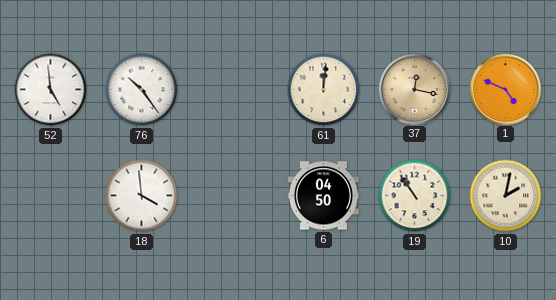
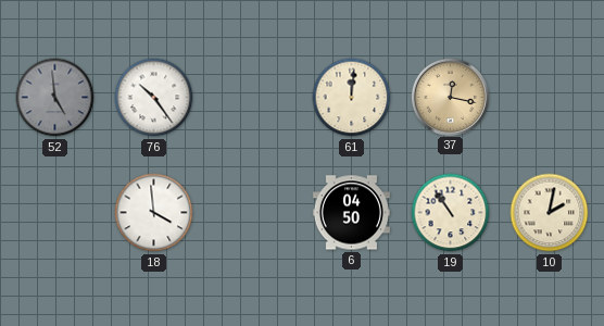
52 dial: white -> grey (55, 98)
1: 4:49 -> none (505, 89)
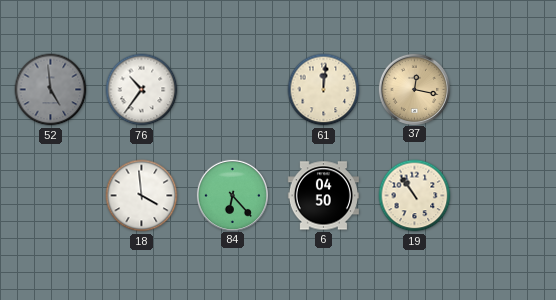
76: 10:24 -> 10:36 (142, 90)
84: none -> 6:23 (232, 195)
10: 2:02 -> none (550, 213)
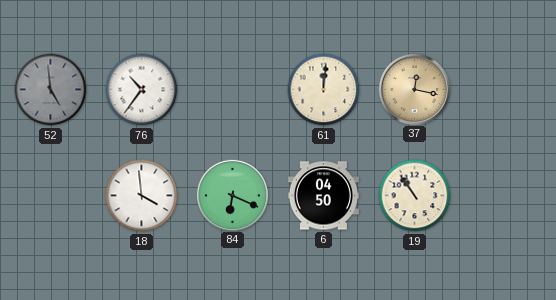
84: 6:23 -> 6:19 (232, 195)
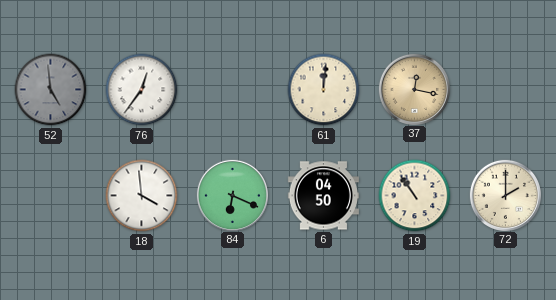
76: 10:36 -> 12:36 (142, 90)
72: none -> 2:00 (505, 195)
